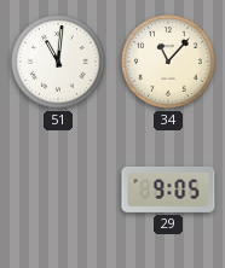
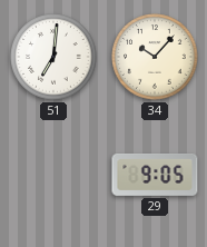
51: 11:01 -> 7:01 (53, 57)
34: 11:07 -> 10:07 (155, 57)
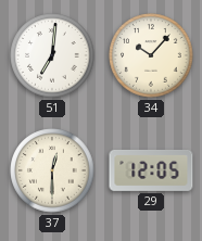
37: none -> 12:30 (52, 170)
29: 9:05 -> 12:05 (151, 170)
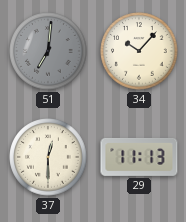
51 dial: white -> grey (48, 51)
29: 12:05 -> 11:13 (139, 157)
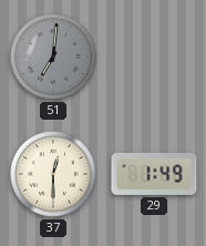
34: 10:07 -> none (139, 51)
29: 11:13 -> 1:49 (154, 174)
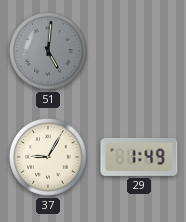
51: 7:01 -> 5:01 (48, 51)
37: 12:30 -> 9:05 (48, 157)
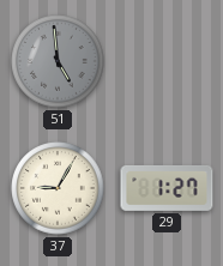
51: 5:01 -> 4:59 (58, 61)
29: 1:49 -> 1:27 (167, 188)
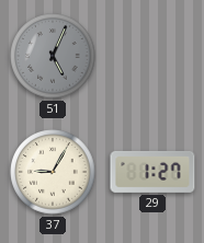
51: 4:59 -> 5:04 (53, 56)
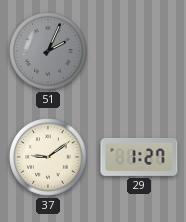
51: 5:04 -> 2:04 (48, 51)
37: 9:05 -> 9:09 (48, 157)
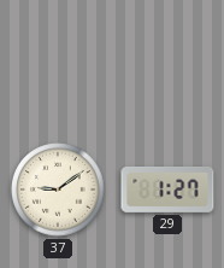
51: 2:04 -> none (48, 51)
